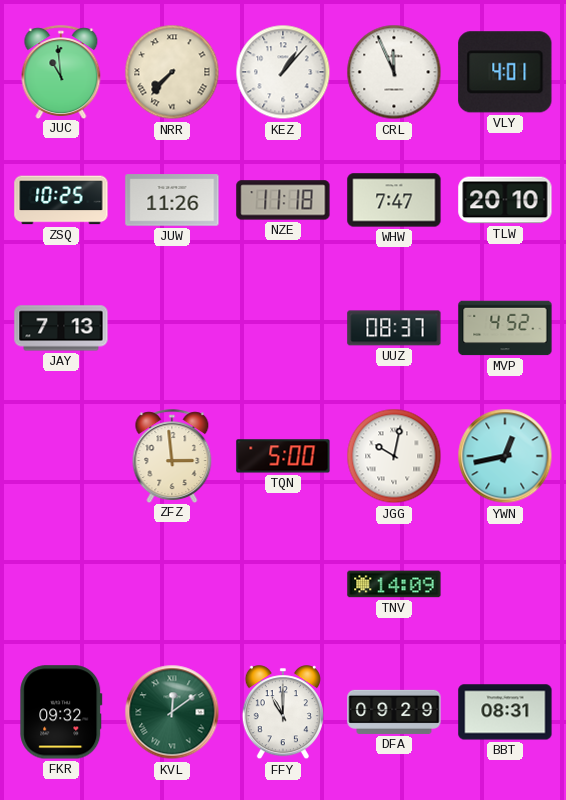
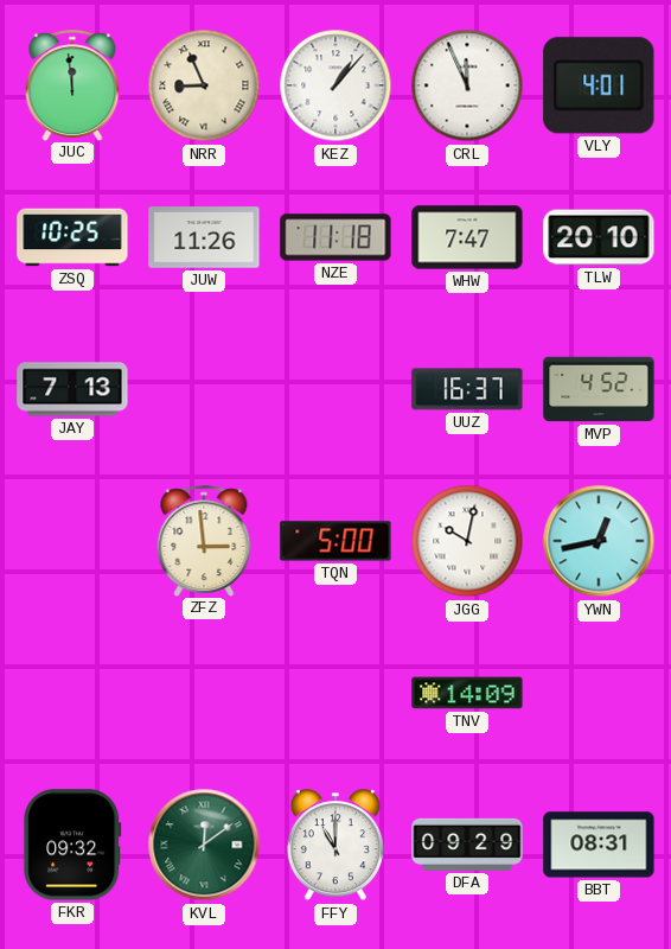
JUC: 10:59 -> 11:59 (72, 85)
NRR: 7:37 -> 8:56 (204, 85)
UUZ: 08:37 -> 16:37 (467, 389)
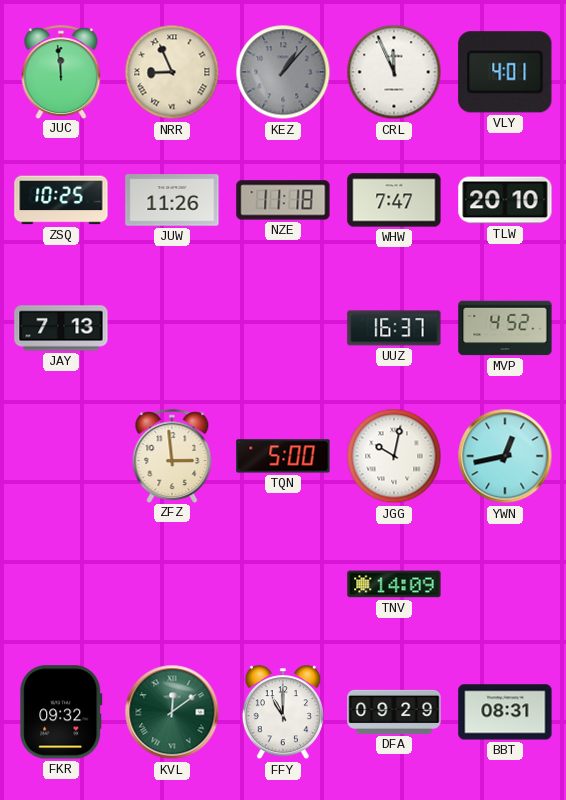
KEZ dial: white -> grey (283, 72)
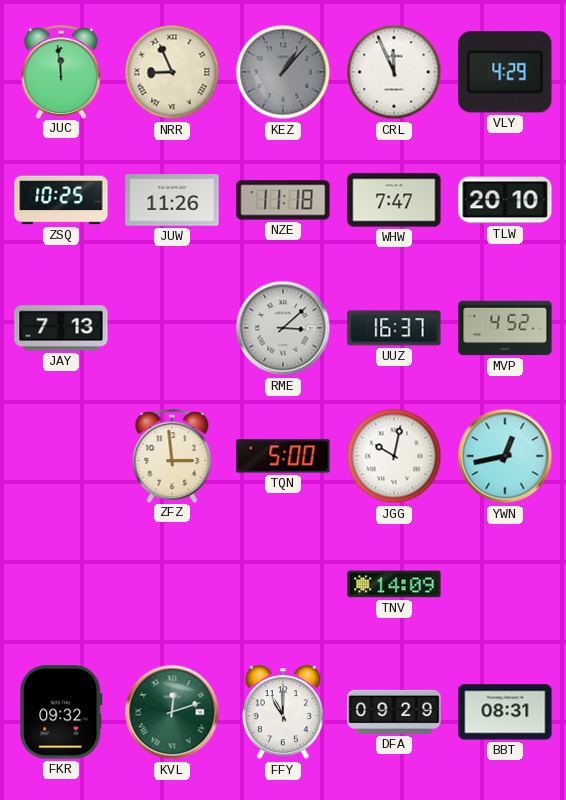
VLY: 4:01 -> 4:29 (505, 72)
RME: none -> 3:08 (283, 328)
KVL: 12:09 -> 12:12 (172, 712)
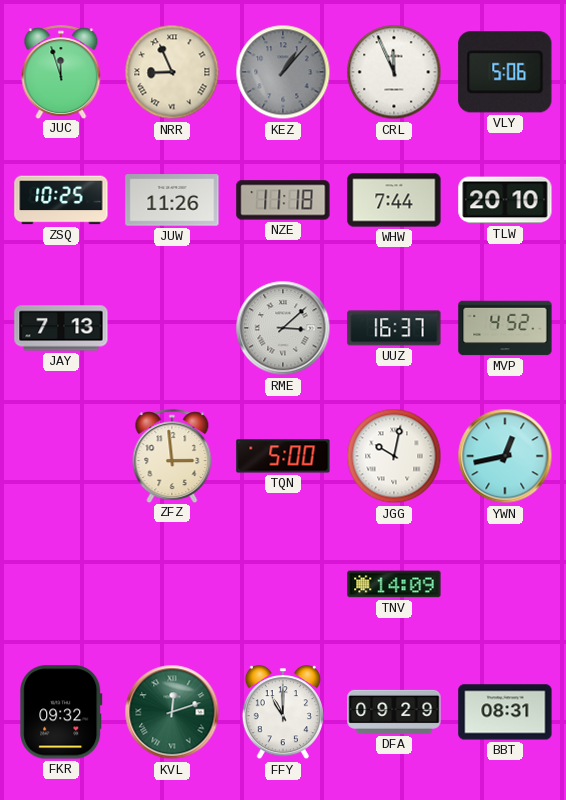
JUC: 11:59 -> 11:57 (61, 72)
VLY: 4:29 -> 5:06 (505, 72)
WHW: 7:47 -> 7:44 (394, 200)
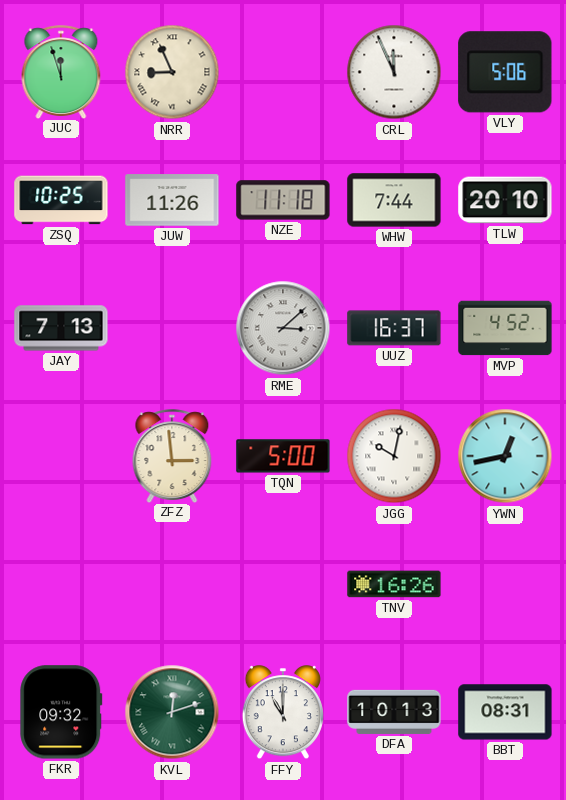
KEZ: 1:07 -> none (283, 72)
TNV: 14:09 -> 16:26 (394, 584)
DFA: 09:29 -> 10:13 (394, 712)
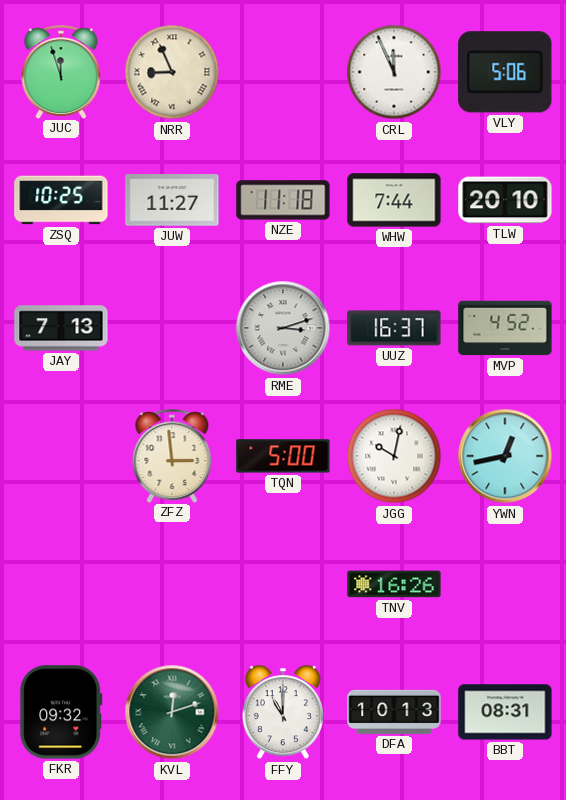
JUW: 11:26 -> 11:27 (172, 200)
RME: 3:08 -> 3:12 (283, 328)
